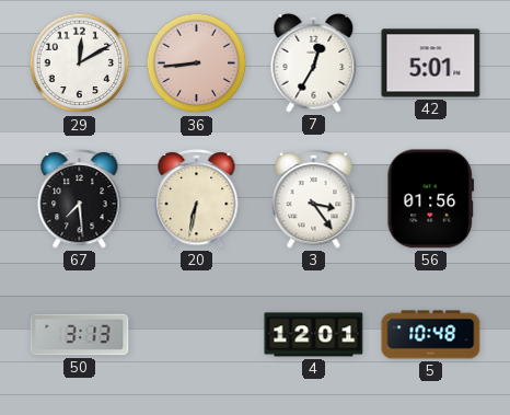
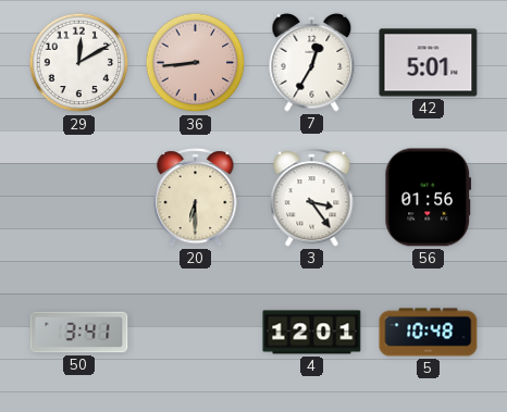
67: 7:29 -> none (80, 199)
20: 6:32 -> 6:30 (196, 198)
50: 3:13 -> 3:41 (79, 333)
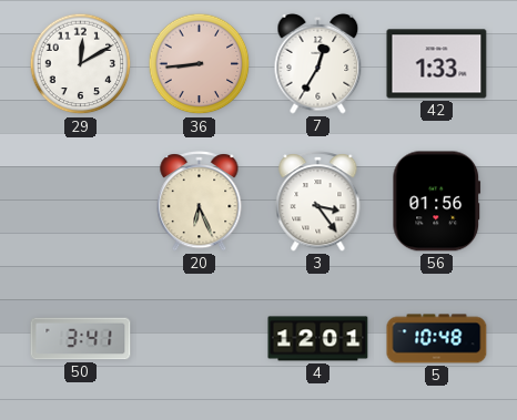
42: 5:01 -> 1:33 (437, 64)
20: 6:30 -> 6:26 (200, 202)
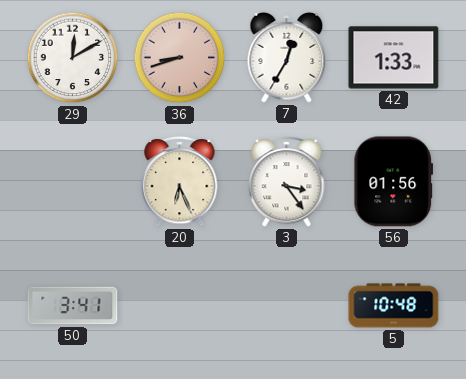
36: 8:44 -> 8:42 (180, 58)
4: 12:01 -> none (318, 339)
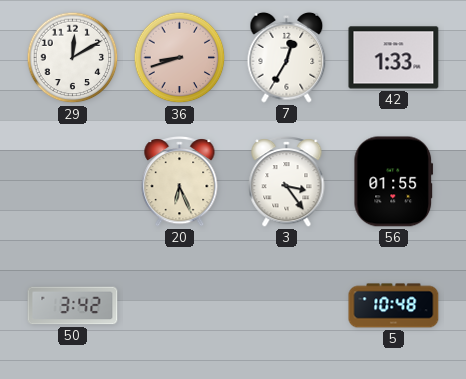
56: 01:56 -> 01:55 (394, 182)
50: 3:41 -> 3:42 (73, 306)
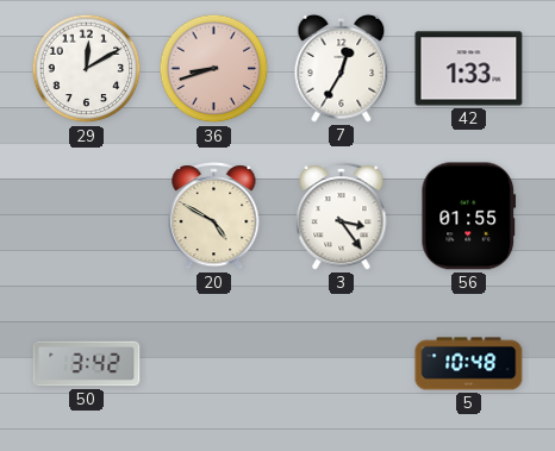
20: 6:26 -> 4:50 (214, 217)
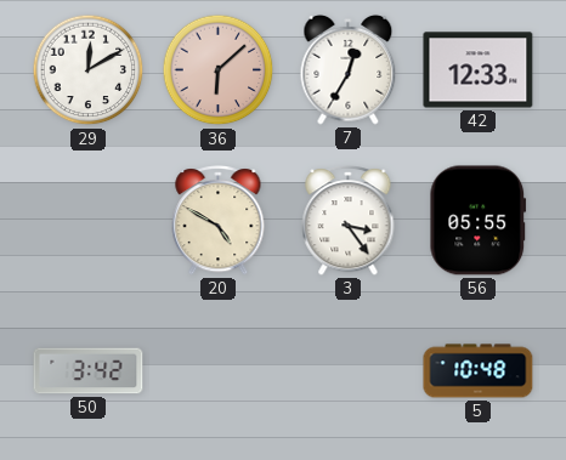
36: 8:42 -> 6:08 (219, 70)
42: 1:33 -> 12:33 (479, 70)
56: 01:55 -> 05:55 (479, 221)
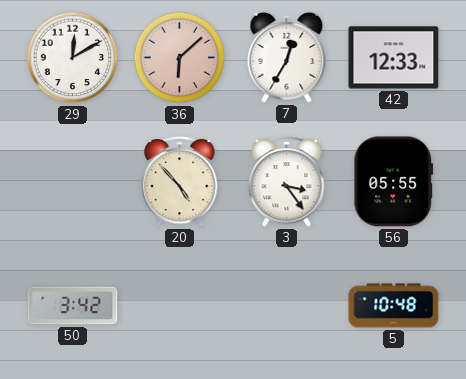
20: 4:50 -> 4:53 (180, 182)
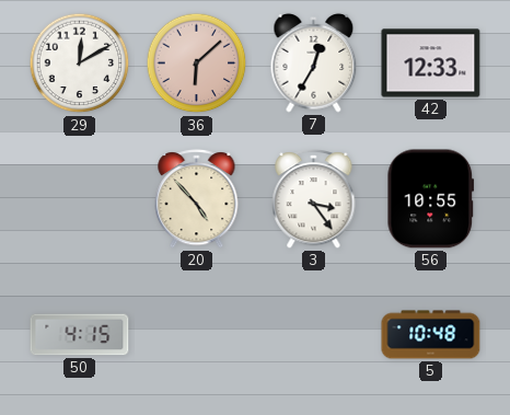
56: 05:55 -> 10:55 (431, 199)
50: 3:42 -> 4:15 (80, 335)
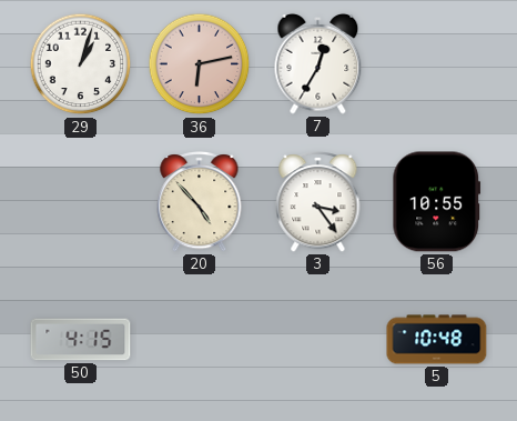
29: 12:10 -> 1:03 (81, 64)
36: 6:08 -> 6:13 (200, 64)
42: 12:33 -> none (431, 64)
